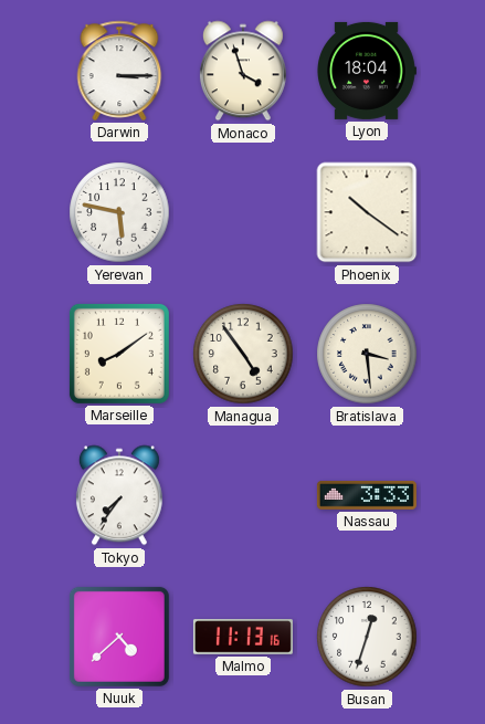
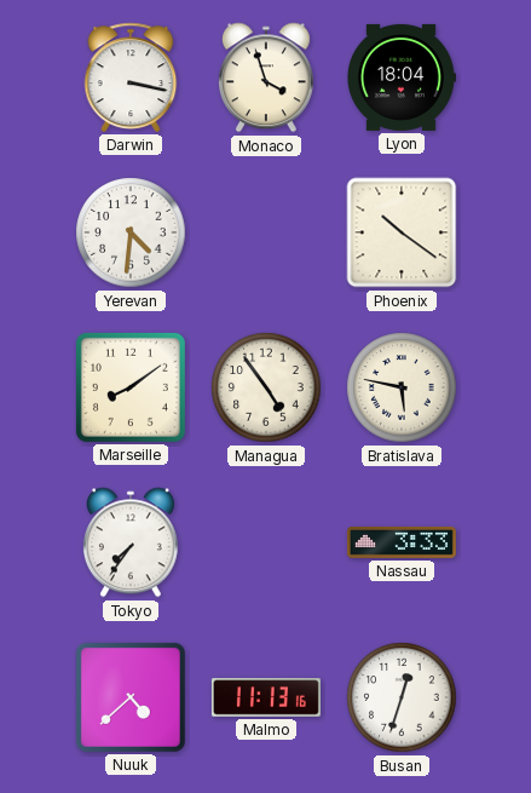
Darwin: 3:15 -> 3:17 (131, 77)
Yerevan: 5:47 -> 4:31 (131, 232)
Bratislava: 3:29 -> 5:47 (402, 387)
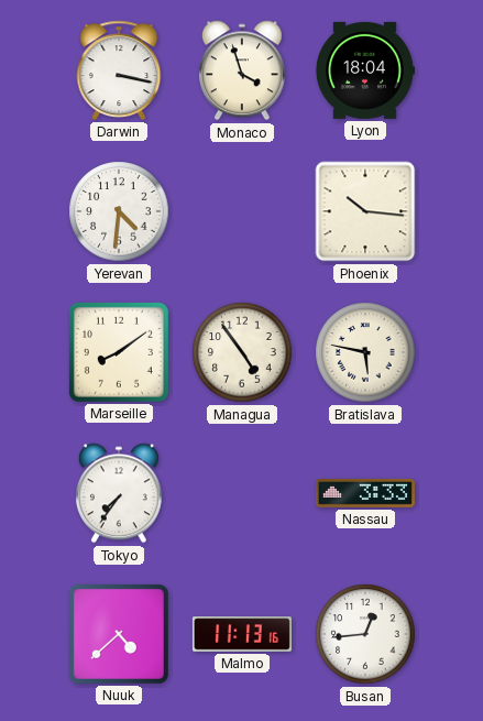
Phoenix: 10:21 -> 10:16 (365, 211)
Busan: 12:33 -> 12:44 (365, 634)
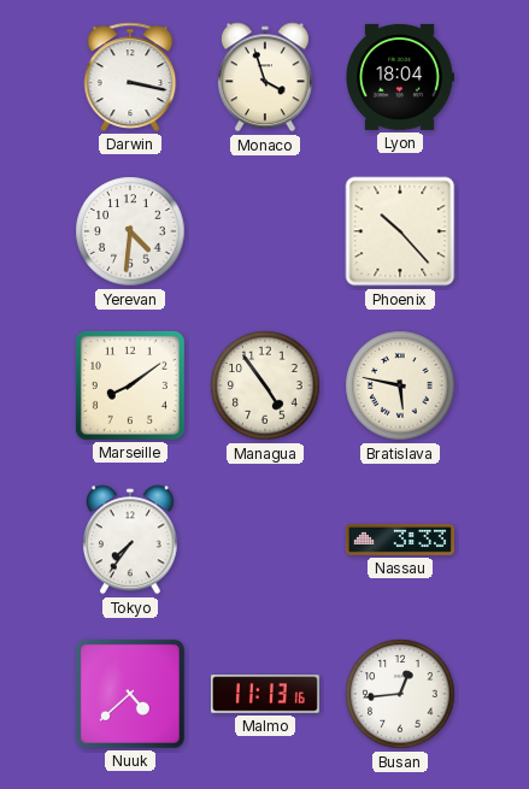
Phoenix: 10:16 -> 10:23 (400, 231)
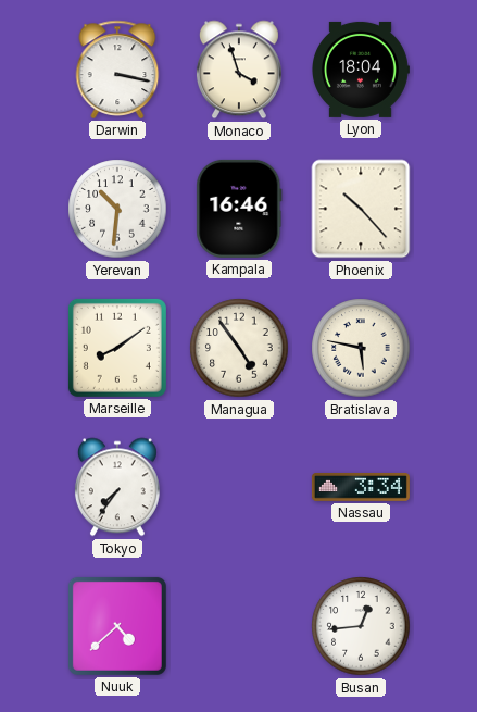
Yerevan: 4:31 -> 10:31 (117, 209)
Kampala: none -> 16:46 (239, 209)
Nassau: 3:33 -> 3:34 (361, 487)
Malmo: 11:13 -> none (265, 694)
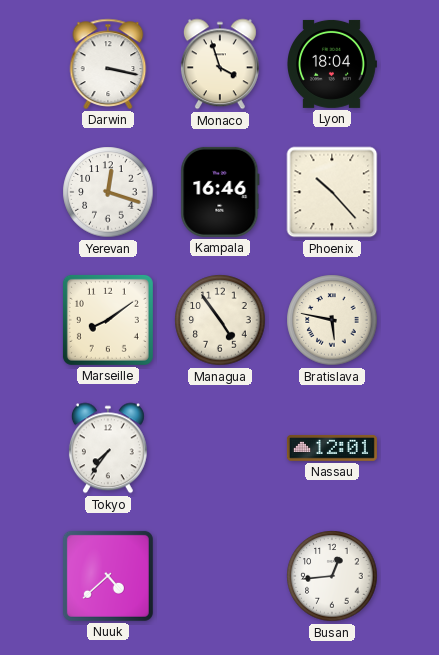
Yerevan: 10:31 -> 12:18 (108, 192)
Nassau: 3:34 -> 12:01 (332, 448)
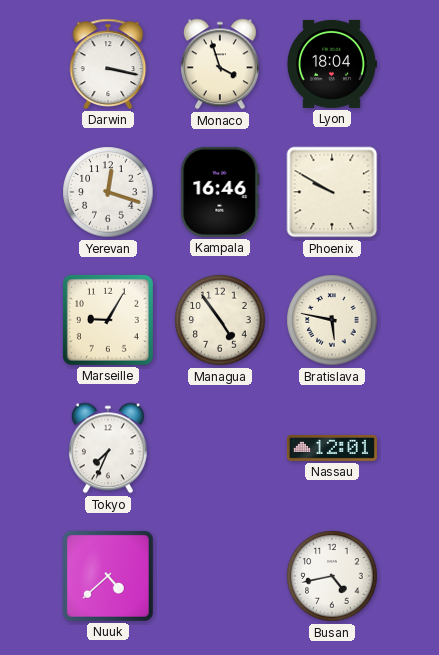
Phoenix: 10:23 -> 9:50 (332, 192)
Marseille: 8:09 -> 9:05 (108, 320)
Tokyo: 7:36 -> 7:34 (108, 448)
Busan: 12:44 -> 4:43 (332, 576)
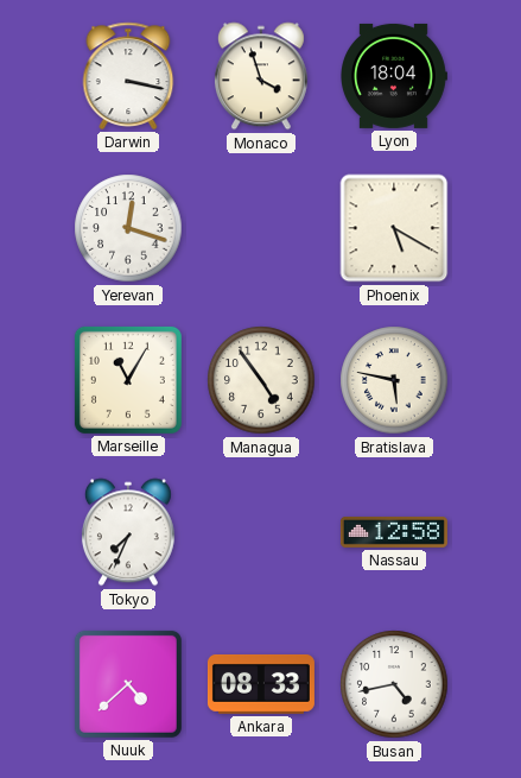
Kampala: 16:46 -> none (220, 192)
Phoenix: 9:50 -> 5:20 (394, 228)
Marseille: 9:05 -> 11:05 (128, 380)
Nassau: 12:01 -> 12:58 (394, 532)
Ankara: none -> 08:33 (261, 684)
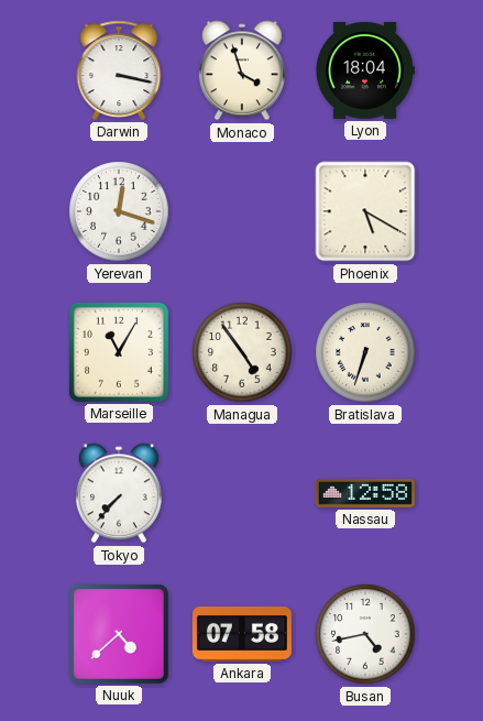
Bratislava: 5:47 -> 6:33 (365, 352)
Tokyo: 7:34 -> 7:37 (119, 493)
Ankara: 08:33 -> 07:58 (242, 634)
